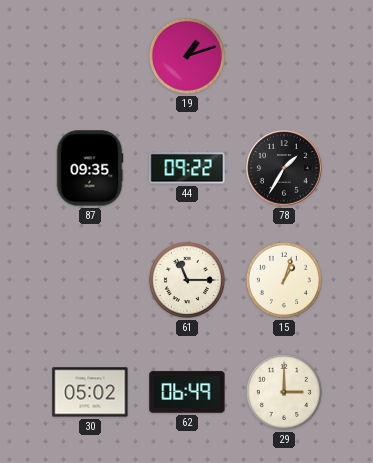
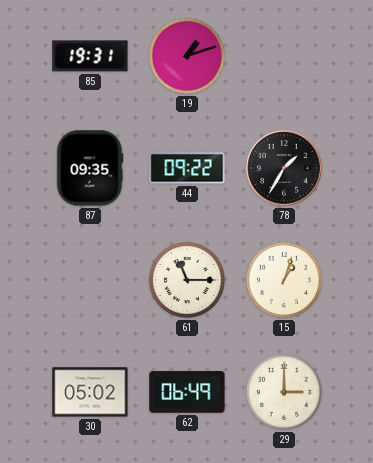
85: none -> 19:31 (90, 56)
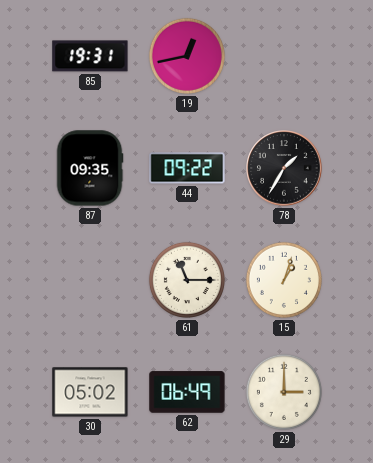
19: 1:12 -> 12:43 (187, 56)
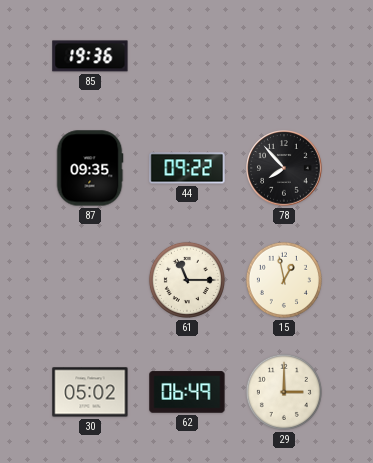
85: 19:31 -> 19:36 (90, 56)
19: 12:43 -> none (187, 56)
78: 1:35 -> 7:53 (284, 168)
15: 1:03 -> 12:58 (284, 280)
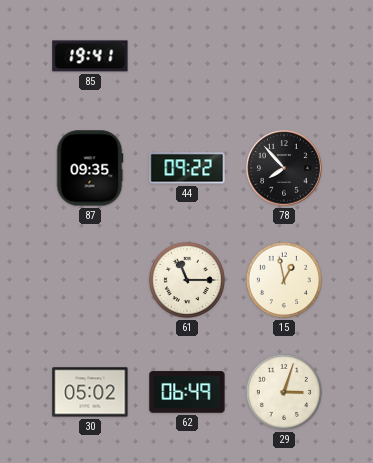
85: 19:36 -> 19:41 (90, 56)
29: 3:00 -> 3:03 (284, 392)
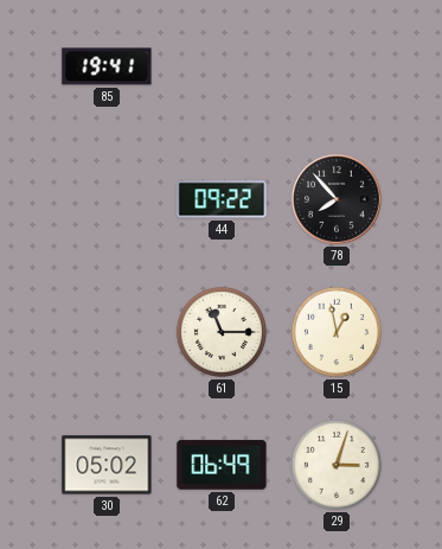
87: 09:35 -> none (90, 168)
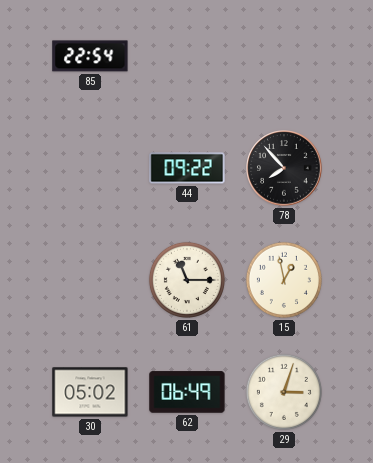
85: 19:41 -> 22:54 (90, 56)
